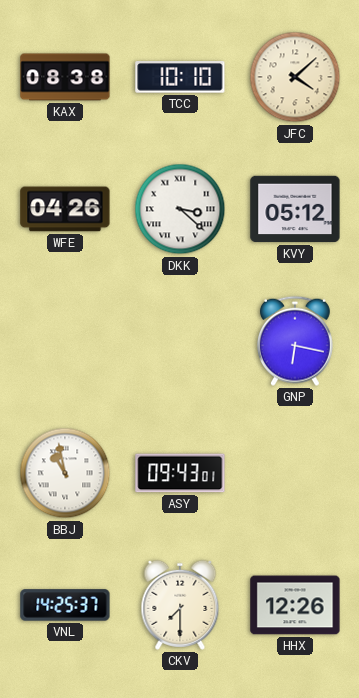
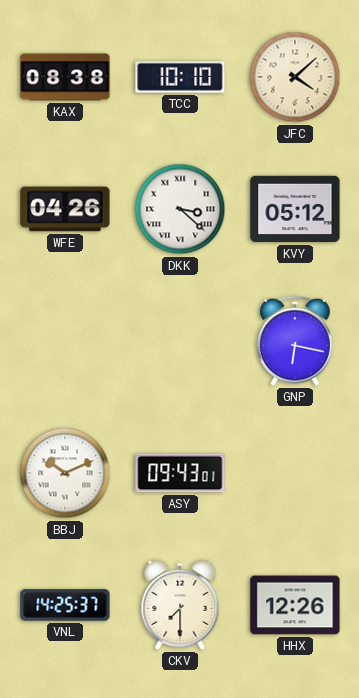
BBJ: 10:58 -> 10:11 (65, 473)
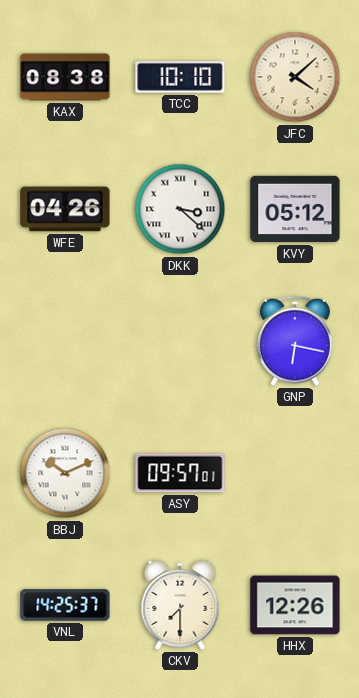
ASY: 09:43 -> 09:57 (180, 473)
